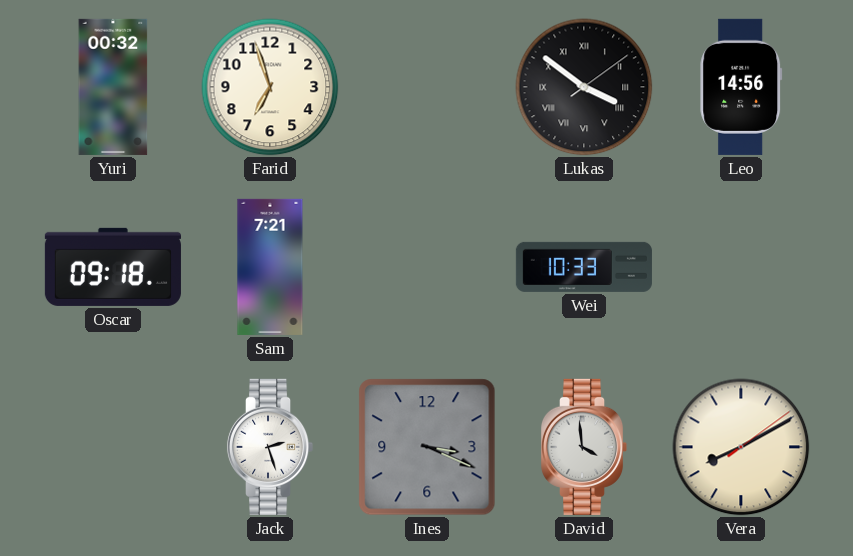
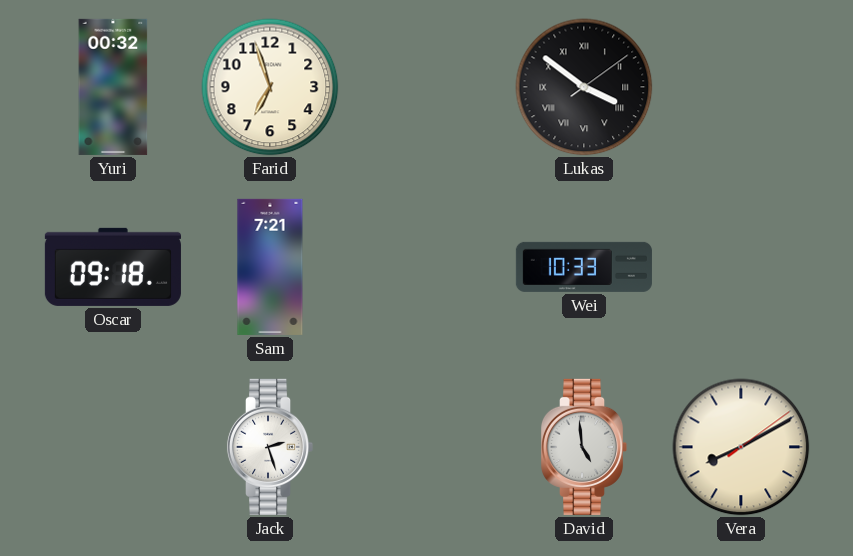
Leo: 14:56 -> none (741, 87)
Ines: 3:19 -> none (427, 447)
David: 3:59 -> 4:59 (584, 447)
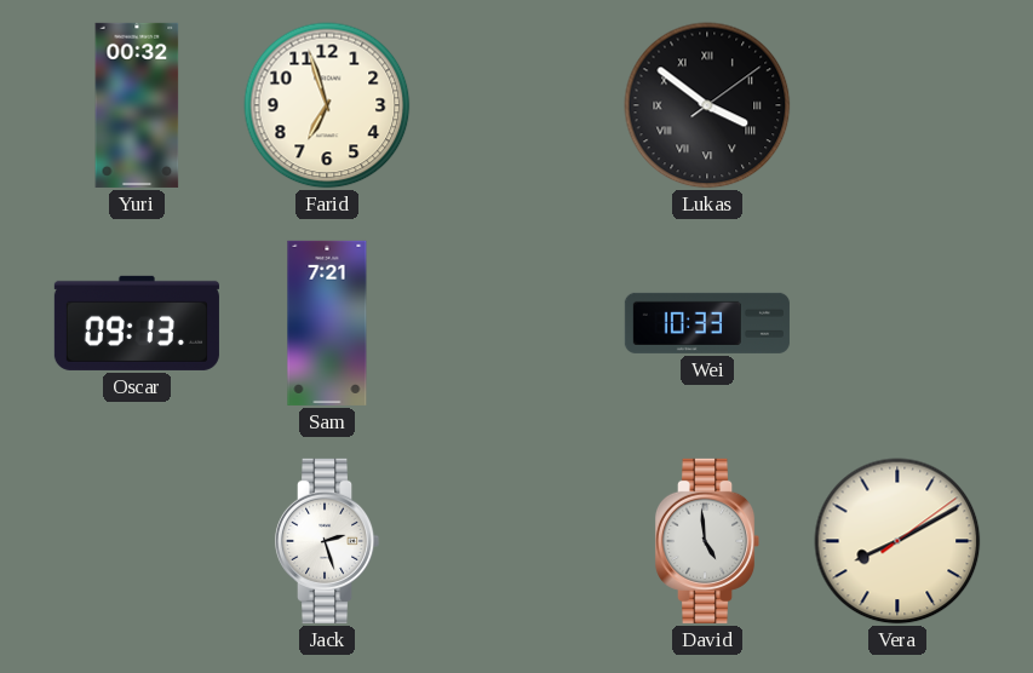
Oscar: 09:18 -> 09:13 (137, 323)
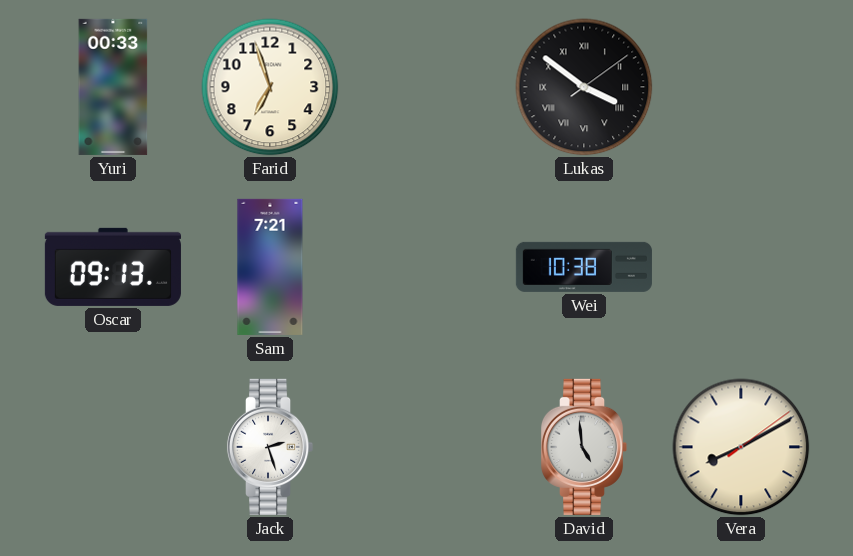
Yuri: 00:32 -> 00:33 (113, 87)
Wei: 10:33 -> 10:38 (584, 267)
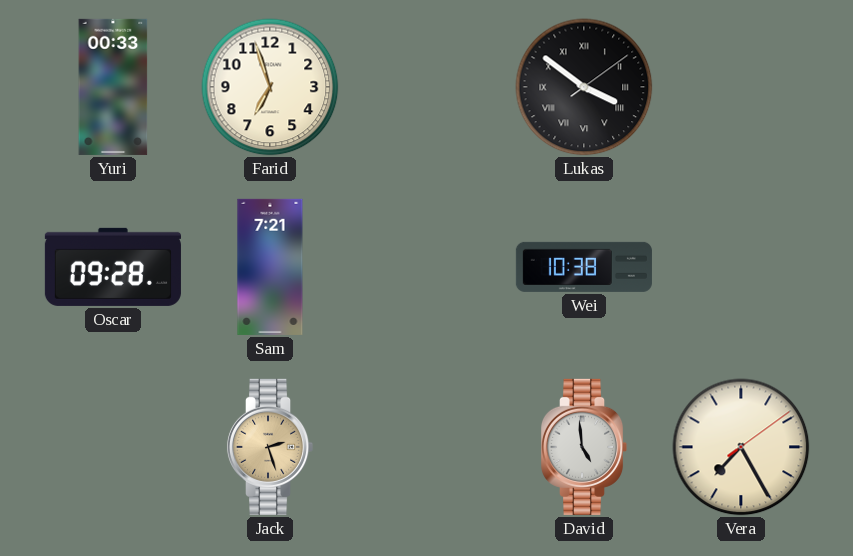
Oscar: 09:13 -> 09:28 (113, 267)
Jack dial: white -> champagne (270, 447)
Vera: 8:10 -> 7:25 (741, 447)
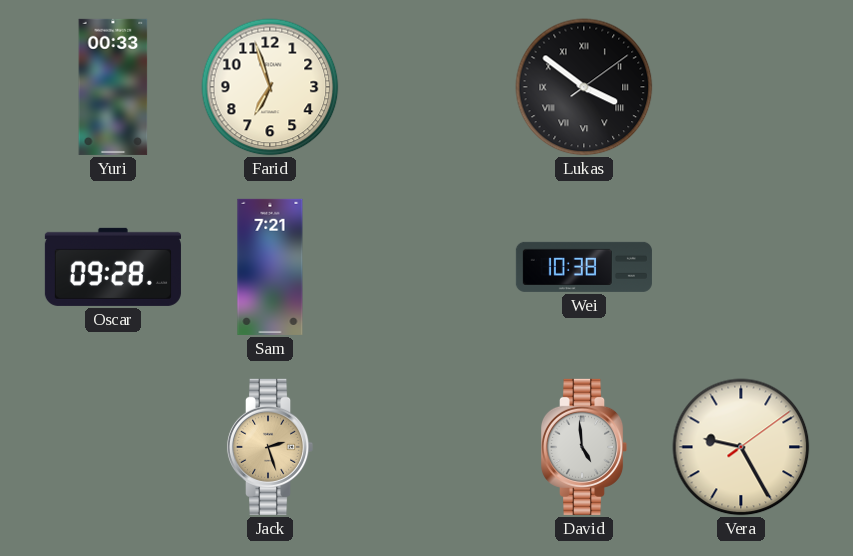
Vera: 7:25 -> 9:25 (741, 447)
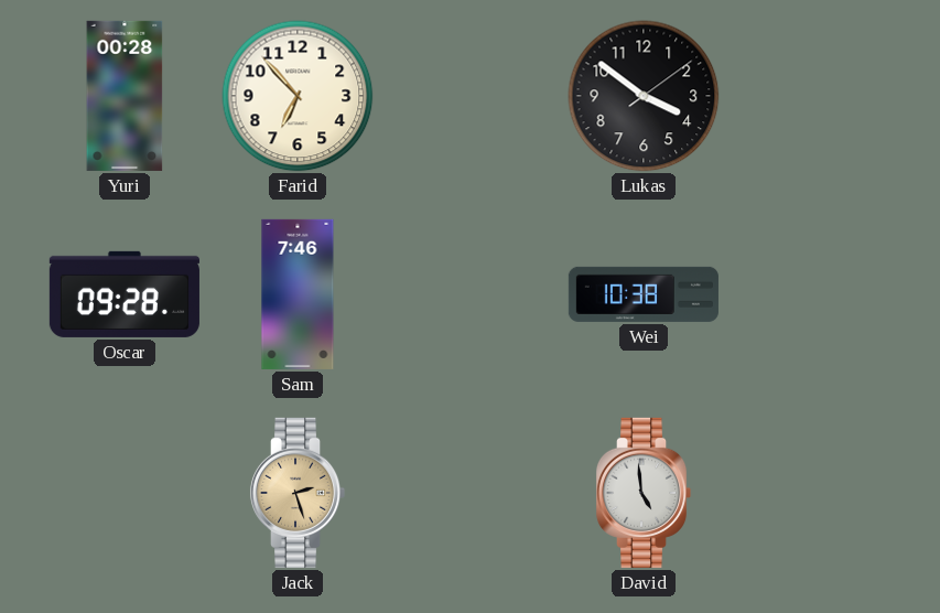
Yuri: 00:33 -> 00:28 (125, 96)
Farid: 6:57 -> 6:53 (298, 96)
Lukas numerals: Roman -> Arabic (644, 96)
Sam: 7:21 -> 7:46 (298, 294)
Vera: 9:25 -> none (741, 447)
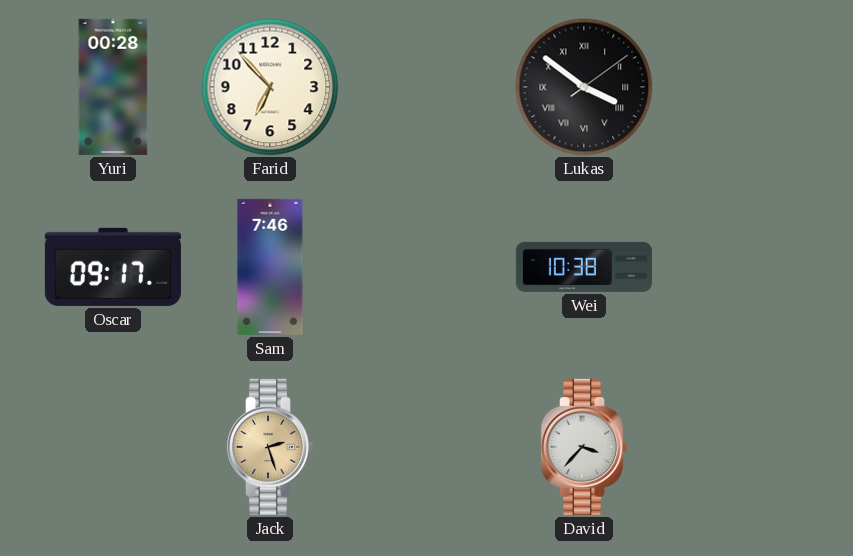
Lukas numerals: Arabic -> Roman (584, 87)
Oscar: 09:28 -> 09:17 (113, 267)
David: 4:59 -> 3:37 (584, 447)
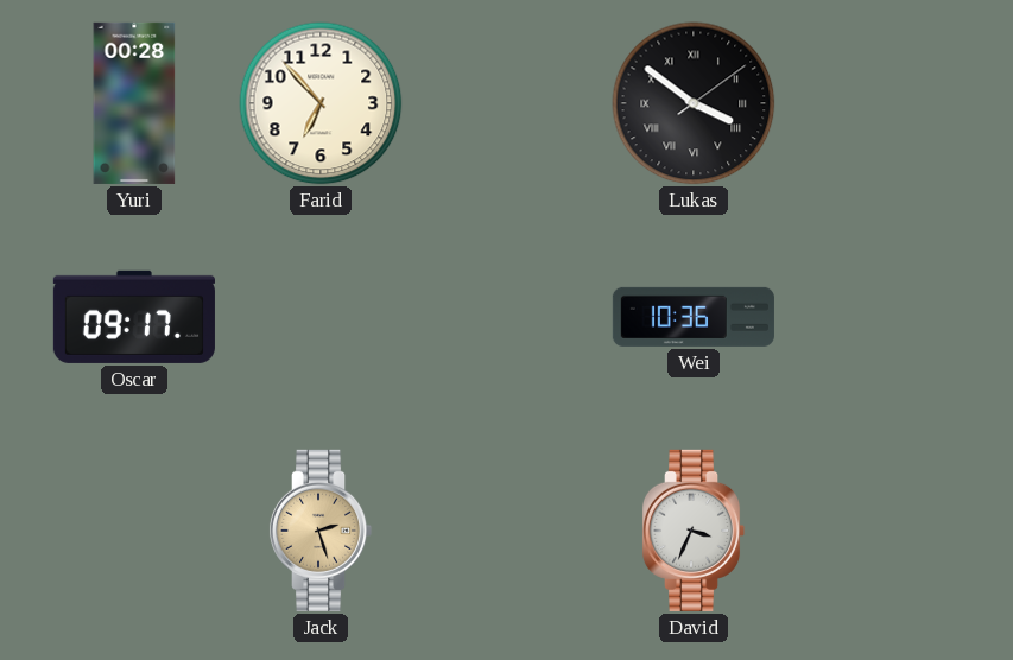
Sam: 7:46 -> none (270, 267)
Wei: 10:38 -> 10:36 (694, 317)
David: 3:37 -> 3:34 (694, 531)
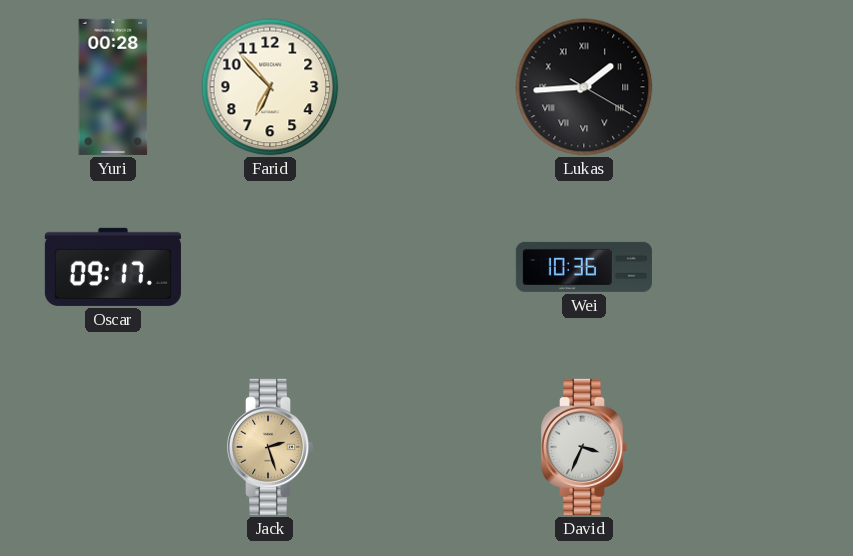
Lukas: 3:51 -> 1:44 (584, 87)
